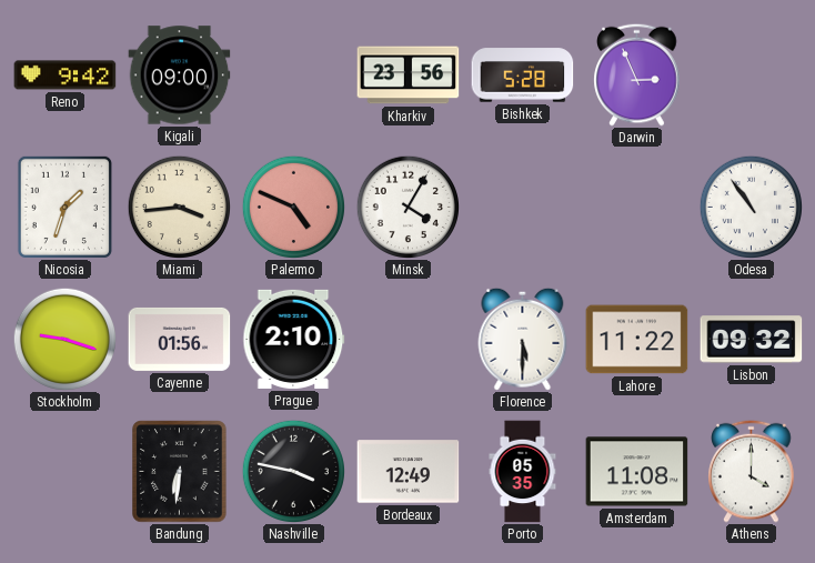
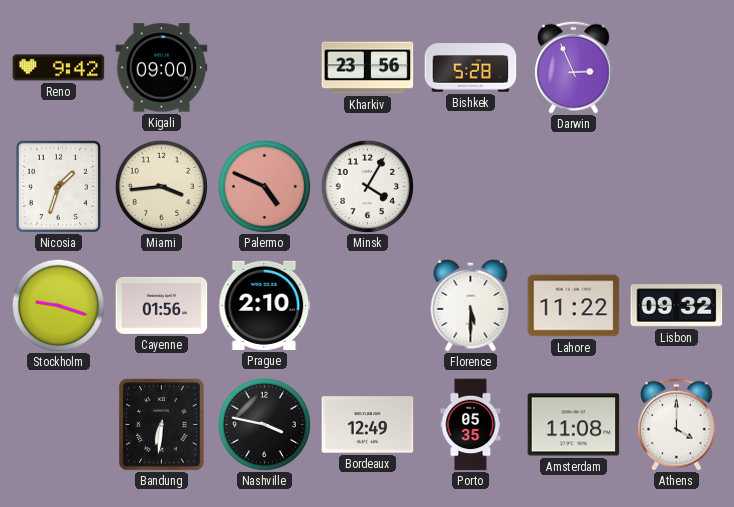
Odesa: 10:54 -> none (751, 207)
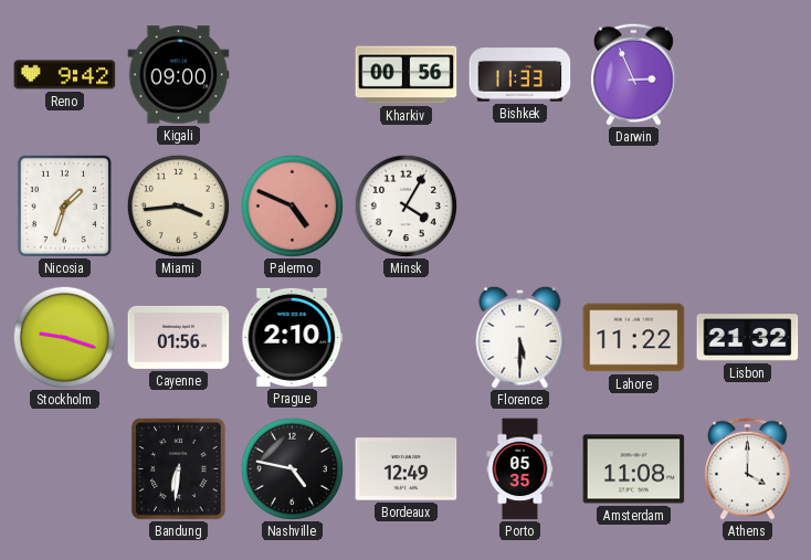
Kharkiv: 23:56 -> 00:56 (407, 75)
Bishkek: 5:28 -> 11:33 (520, 75)
Lisbon: 09:32 -> 21:32 (748, 338)
Nashville: 3:47 -> 4:47 (292, 468)
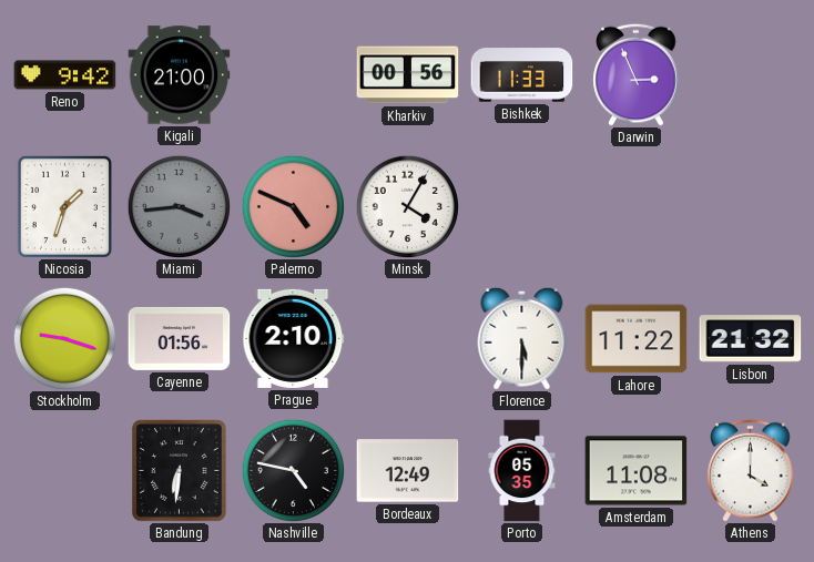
Kigali: 09:00 -> 21:00 (180, 75)
Miami dial: cream -> grey (179, 206)
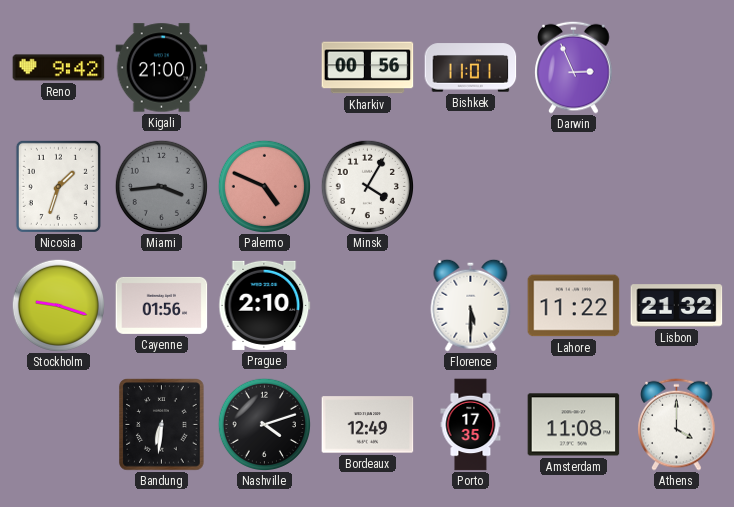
Bishkek: 11:33 -> 11:01 (471, 68)
Nashville: 4:47 -> 4:12 (264, 424)
Porto: 05:35 -> 17:35 (471, 425)
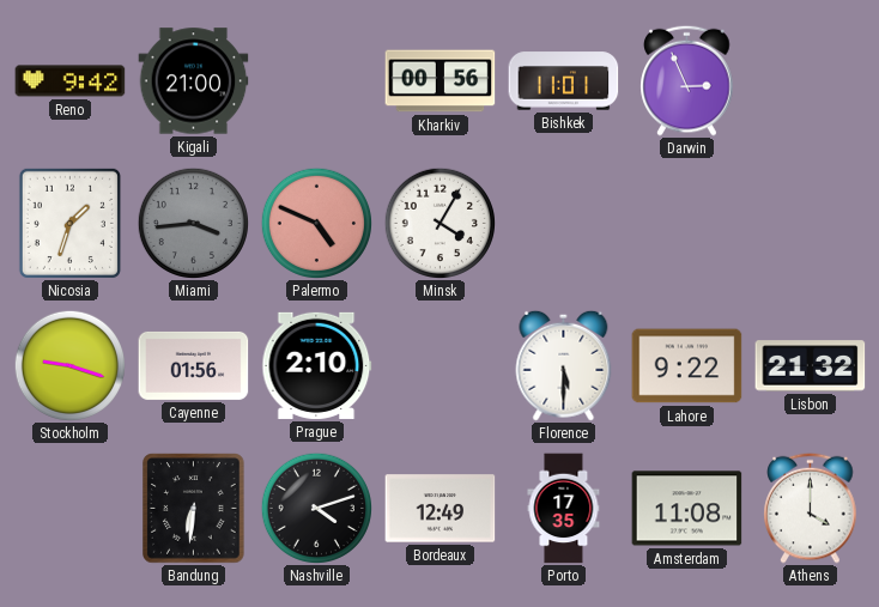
Lahore: 11:22 -> 9:22 (687, 366)
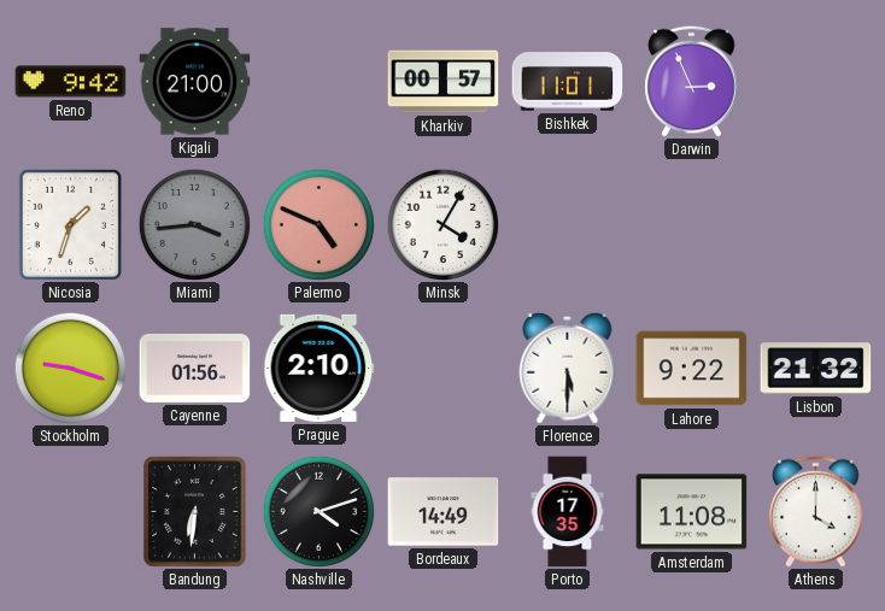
Kharkiv: 00:56 -> 00:57 (444, 82)
Bordeaux: 12:49 -> 14:49 (444, 512)
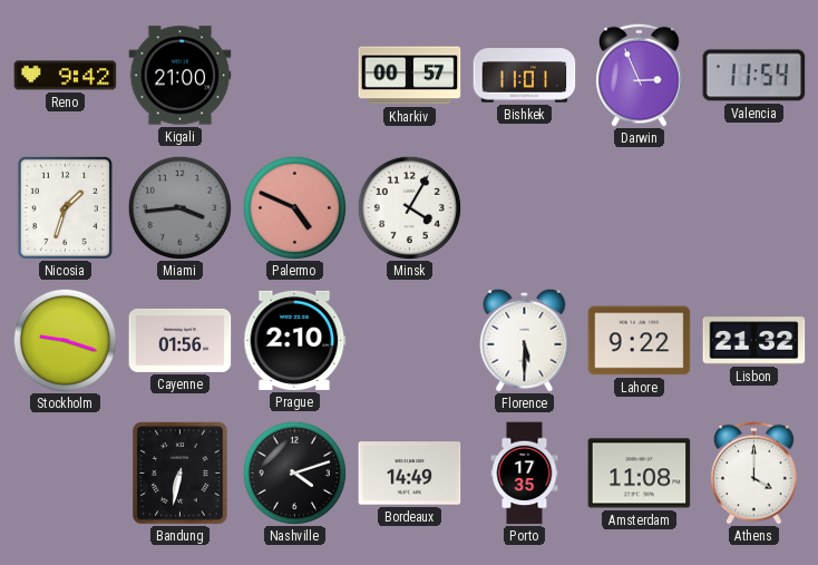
Valencia: none -> 11:54 (754, 76)
Bandung: 6:31 -> 6:32 (181, 474)
